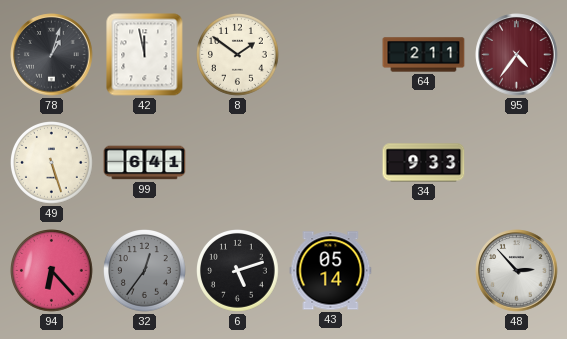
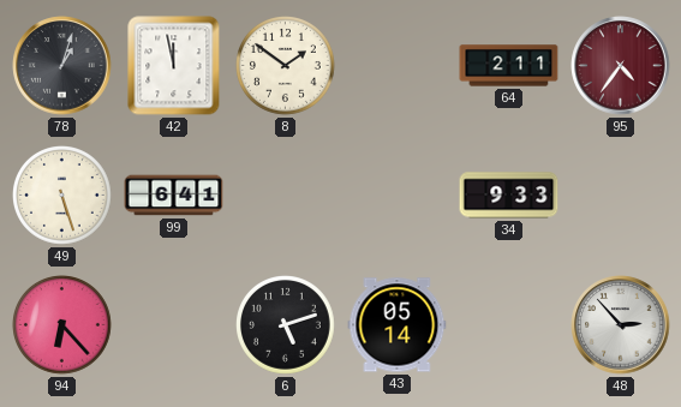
32: 12:36 -> none (145, 271)
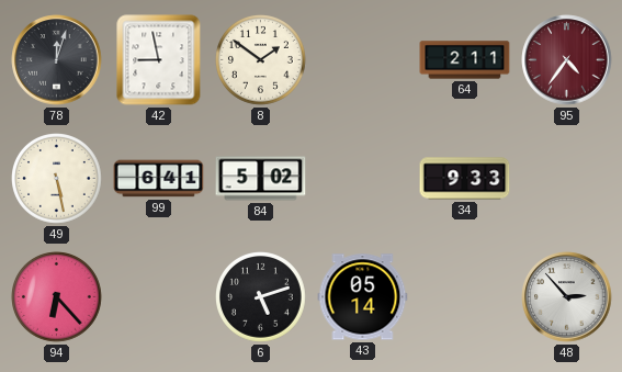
78: 1:03 -> 12:03 (57, 60)
42: 11:58 -> 8:58 (159, 60)
49: 5:27 -> 5:28 (57, 179)
84: none -> 5:02 (261, 179)
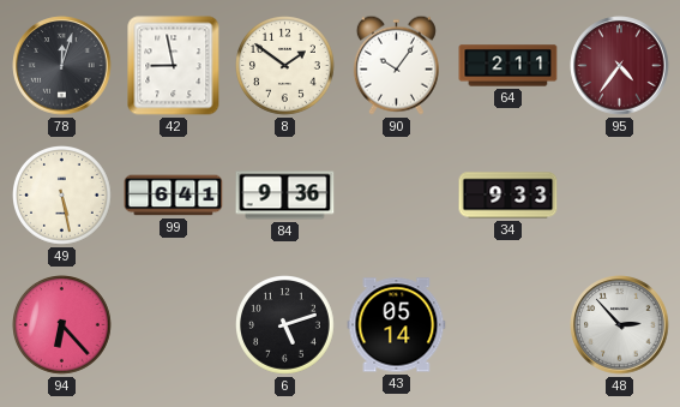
90: none -> 10:06 (396, 65)
84: 5:02 -> 9:36 (285, 196)
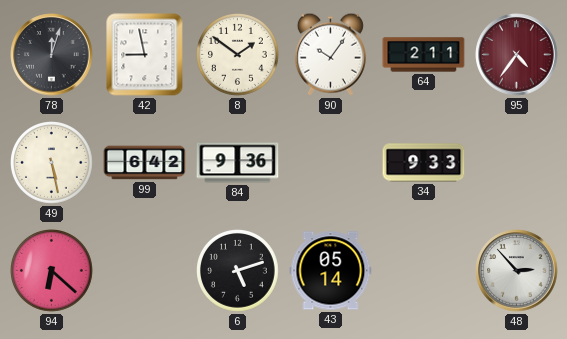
99: 6:41 -> 6:42 (145, 163)
94: 6:23 -> 6:22 (52, 271)
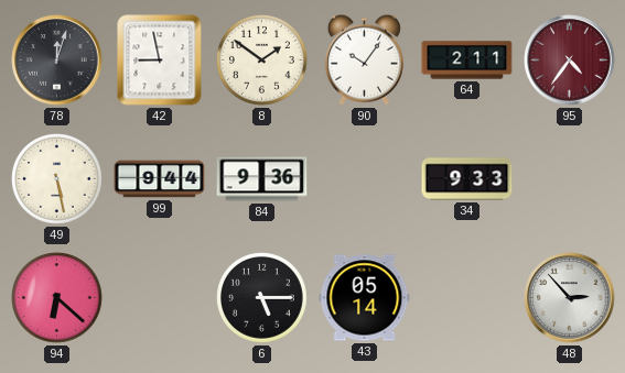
99: 6:42 -> 9:44 (160, 179)
6: 5:12 -> 5:15 (262, 298)
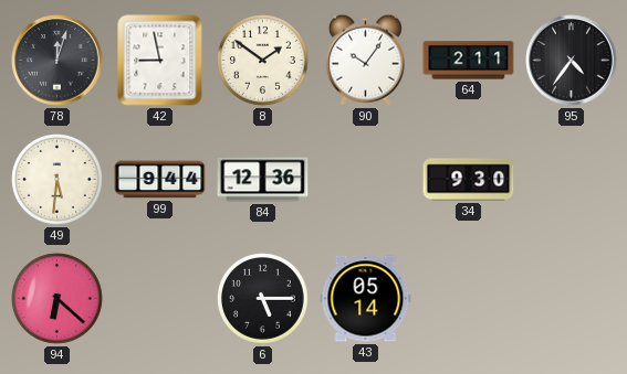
95 dial: burgundy -> black (572, 61)
49: 5:28 -> 5:31 (58, 180)
84: 9:36 -> 12:36 (263, 180)
34: 9:33 -> 9:30 (469, 180)
48: 2:53 -> none (570, 298)
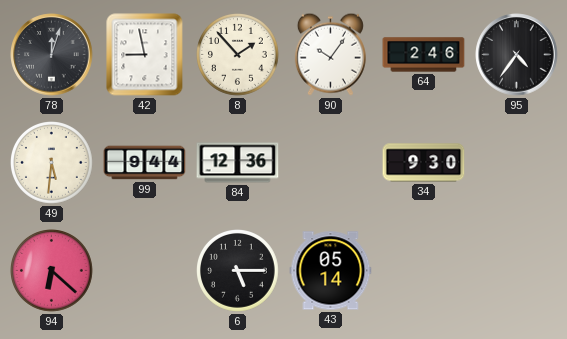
8: 1:51 -> 1:53 (238, 55)
64: 2:11 -> 2:46 (424, 55)
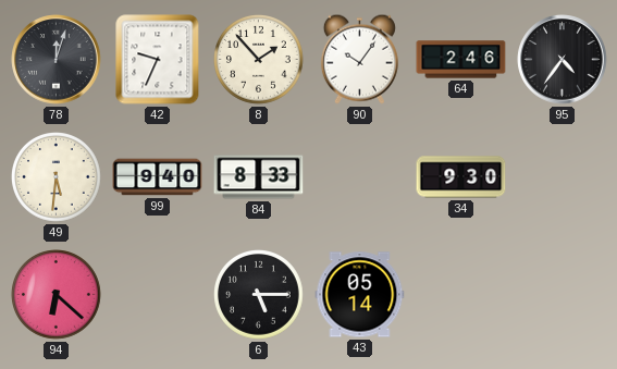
42: 8:58 -> 9:34 (158, 60)
99: 9:44 -> 9:40 (158, 177)
84: 12:36 -> 8:33 (259, 177)
